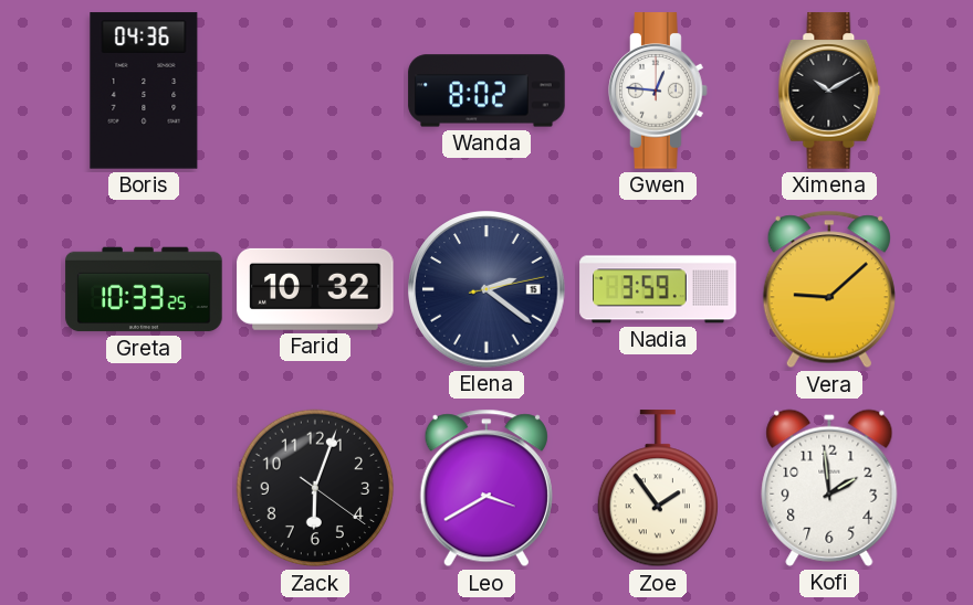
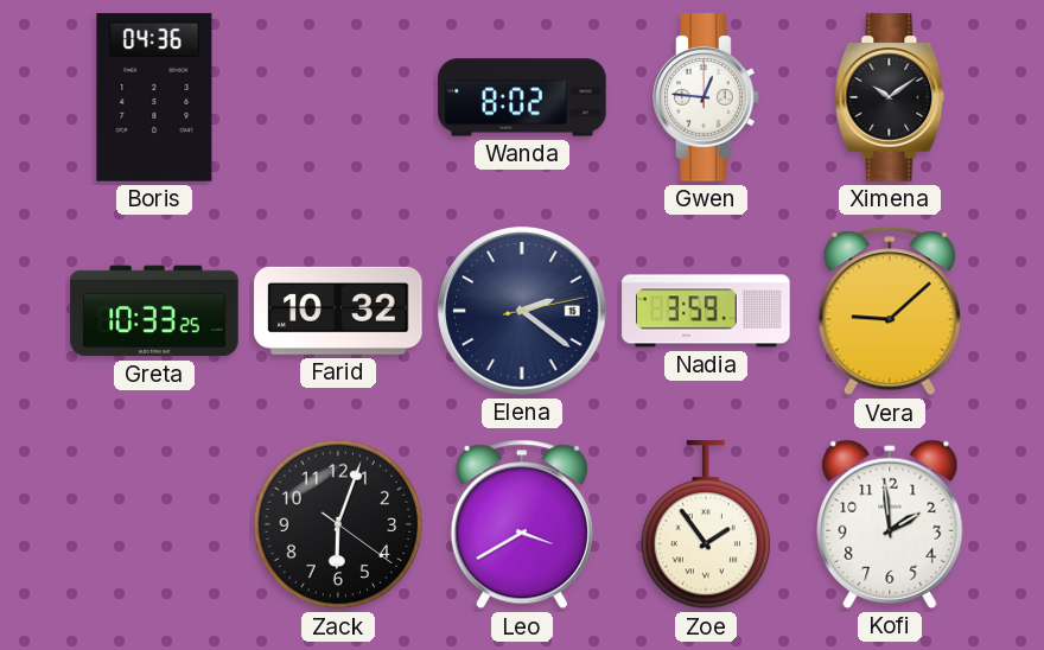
Ximena: 10:10 -> 10:09 (890, 97)
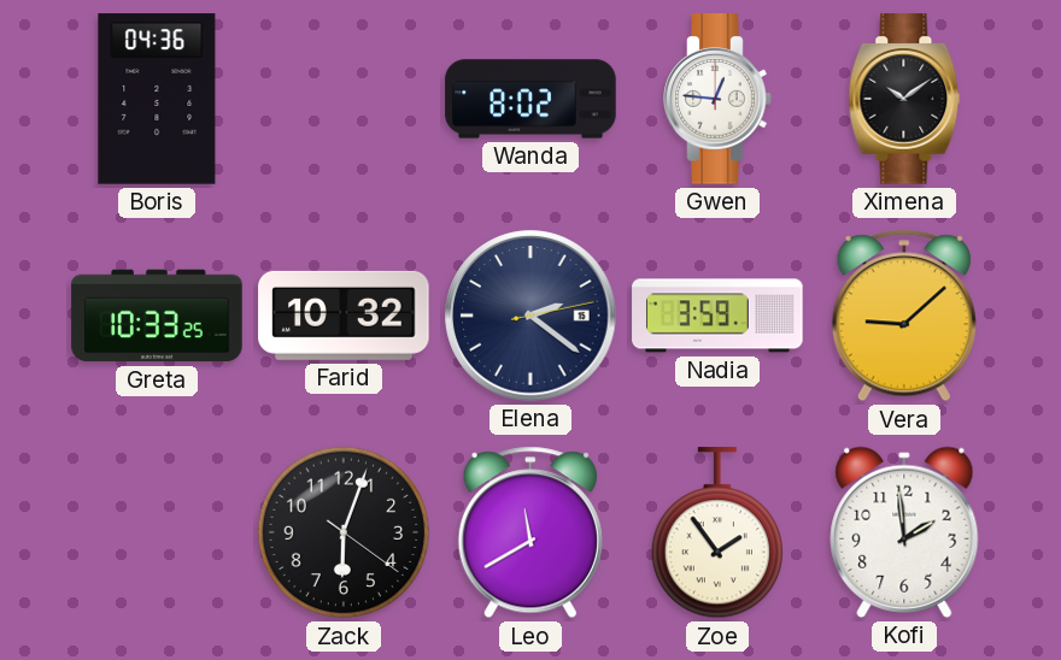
Leo: 3:40 -> 11:40 (530, 532)
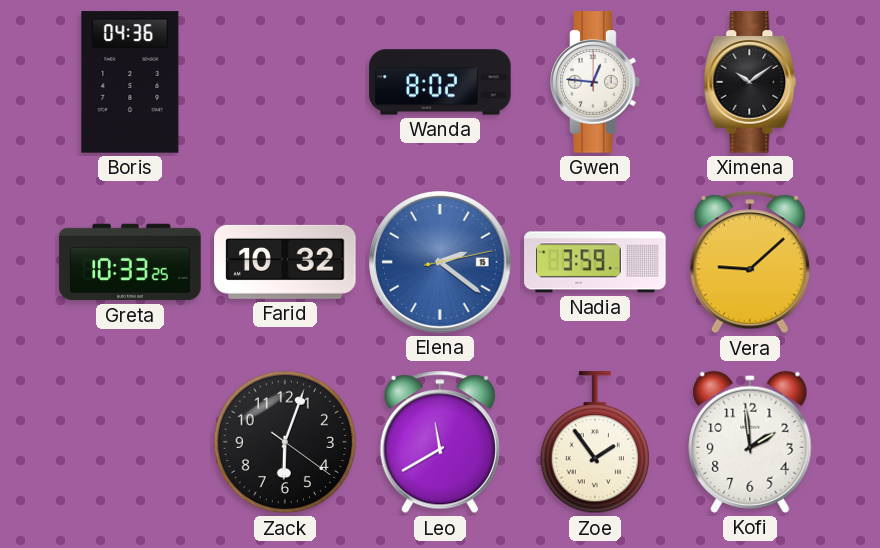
Elena dial: navy -> blue (440, 262)
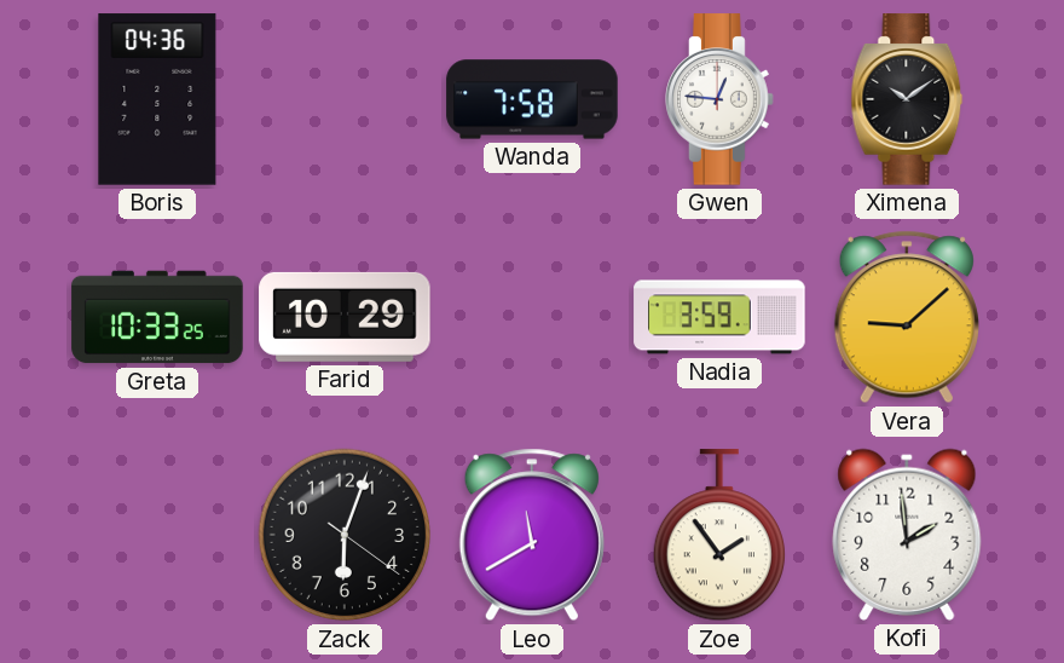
Wanda: 8:02 -> 7:58 (532, 99)
Farid: 10:32 -> 10:29 (345, 317)
Elena: 2:21 -> none (440, 262)
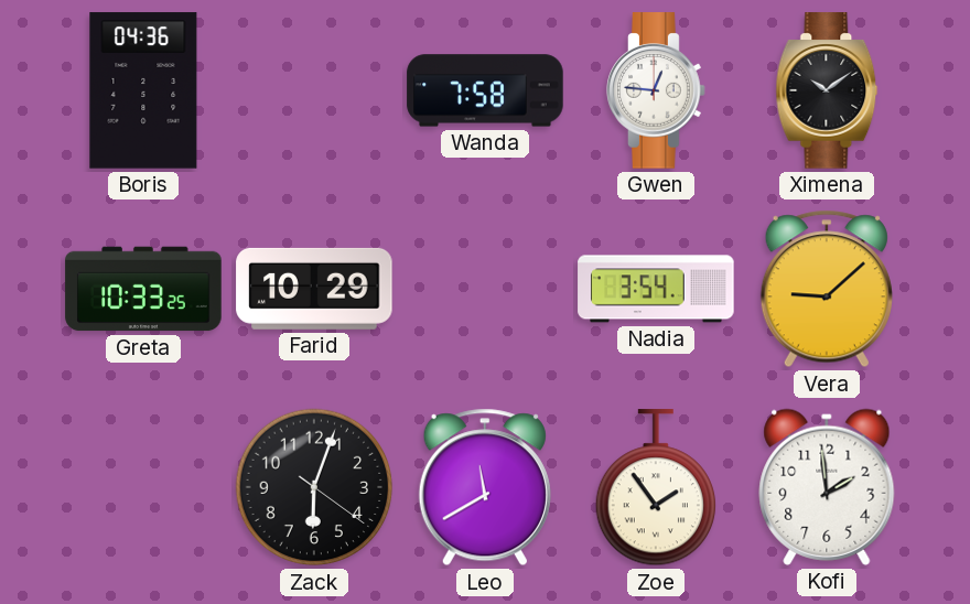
Nadia: 3:59 -> 3:54 (656, 289)
